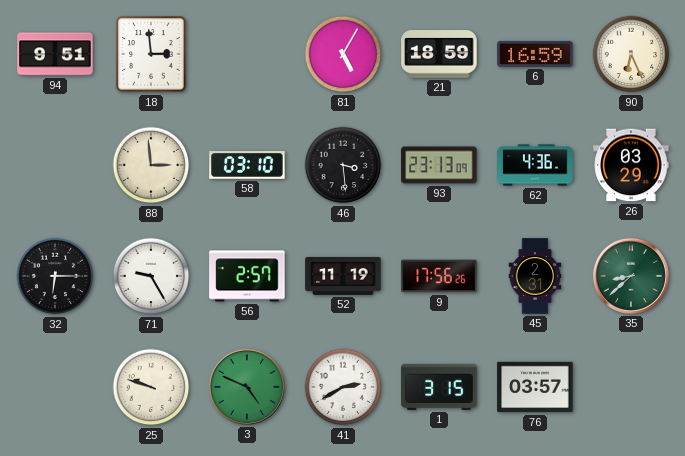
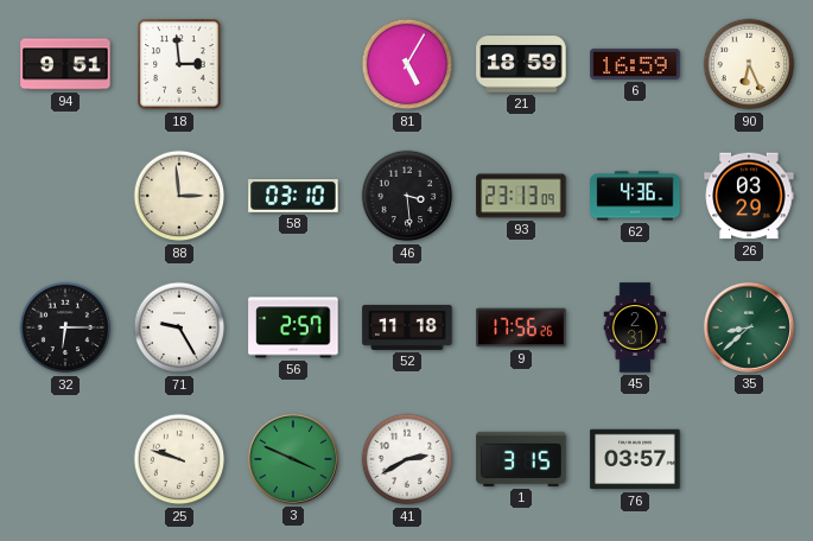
52: 11:19 -> 11:18 (407, 327)
3: 4:49 -> 3:49 (293, 459)
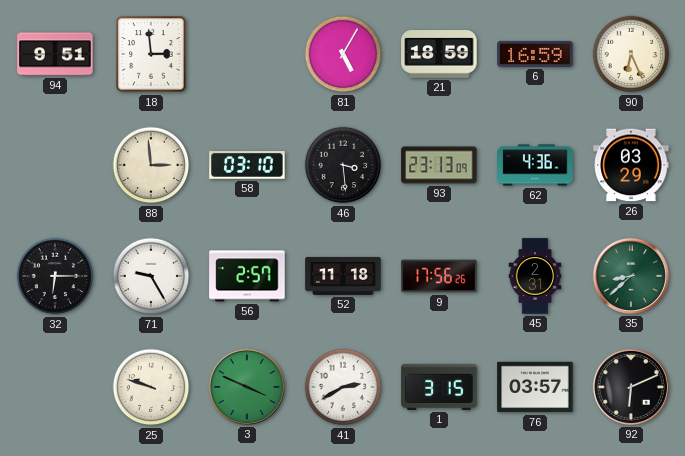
92: none -> 6:11 (631, 387)
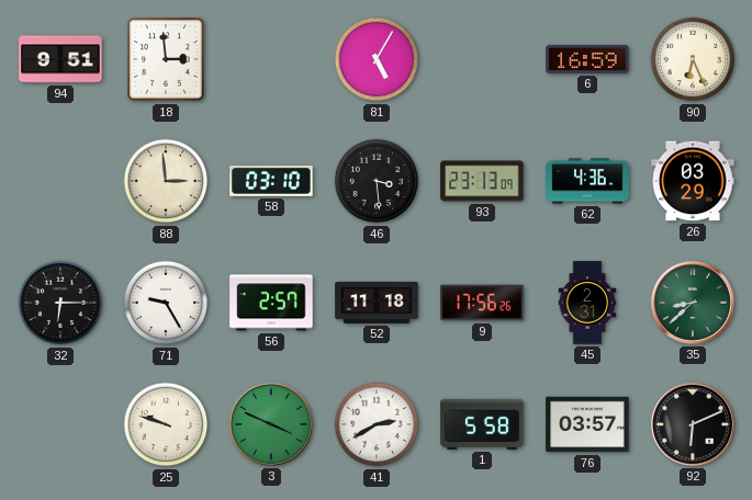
21: 18:59 -> none (439, 54)
1: 3:15 -> 5:58 (482, 424)
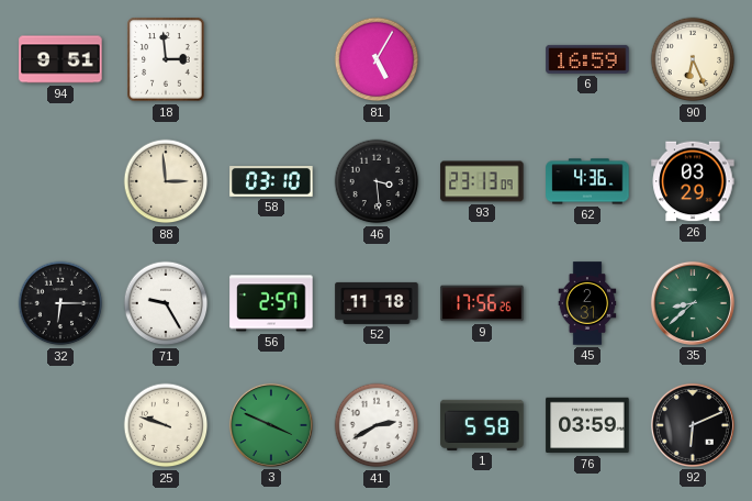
76: 03:57 -> 03:59 (587, 425)
